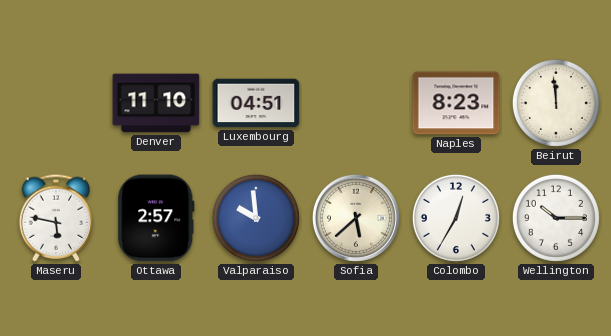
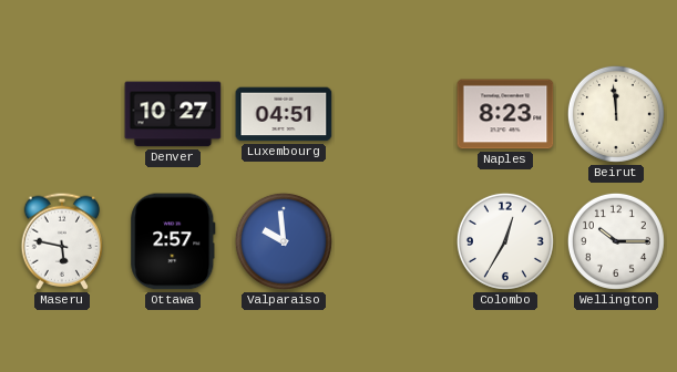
Denver: 11:10 -> 10:27 (173, 114)
Sofia: 5:38 -> none (356, 218)
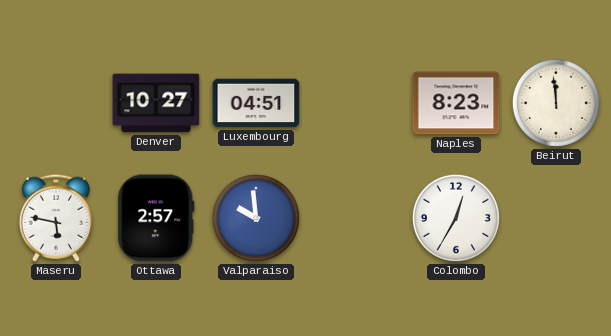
Wellington: 10:15 -> none (616, 241)
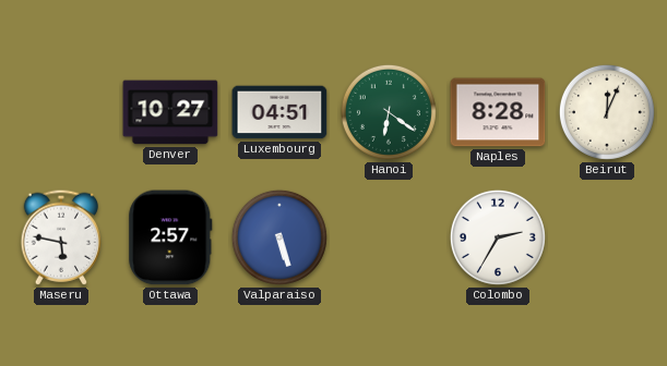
Hanoi: none -> 6:21 (389, 112)
Naples: 8:23 -> 8:28 (498, 112)
Beirut: 11:59 -> 12:04 (607, 112)
Valparaiso: 9:59 -> 5:27 (279, 237)
Colombo: 12:35 -> 2:35 (498, 237)
